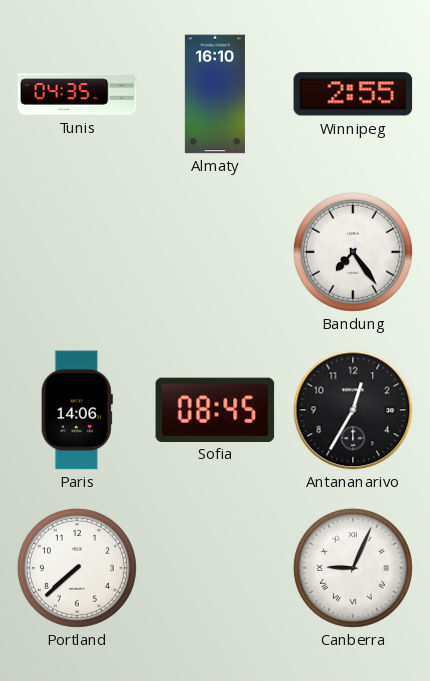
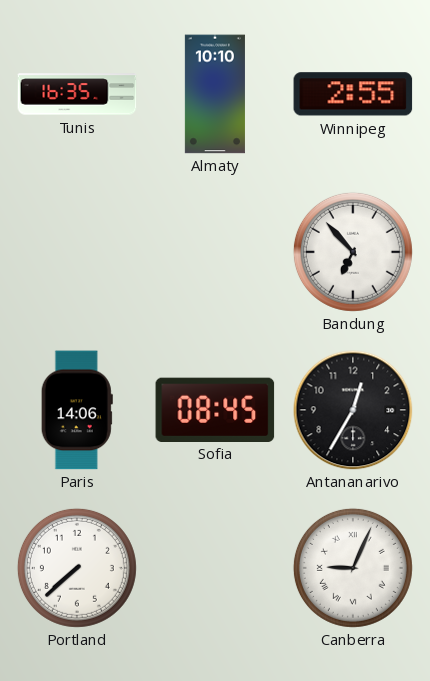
Tunis: 04:35 -> 16:35 (77, 94)
Almaty: 16:10 -> 10:10 (215, 94)
Bandung: 7:24 -> 6:53 (353, 252)
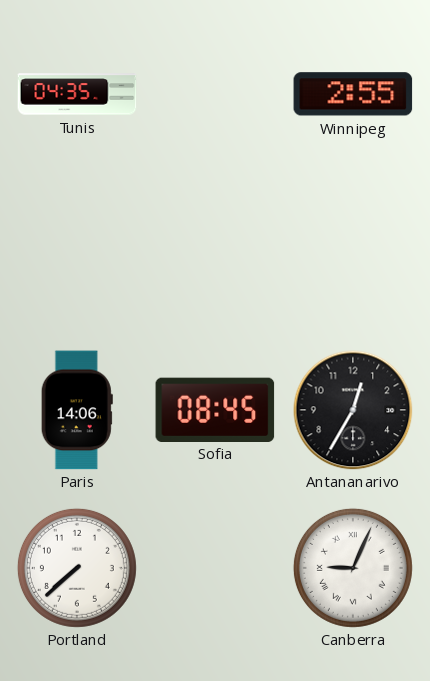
Tunis: 16:35 -> 04:35 (77, 94)
Almaty: 10:10 -> none (215, 94)
Bandung: 6:53 -> none (353, 252)
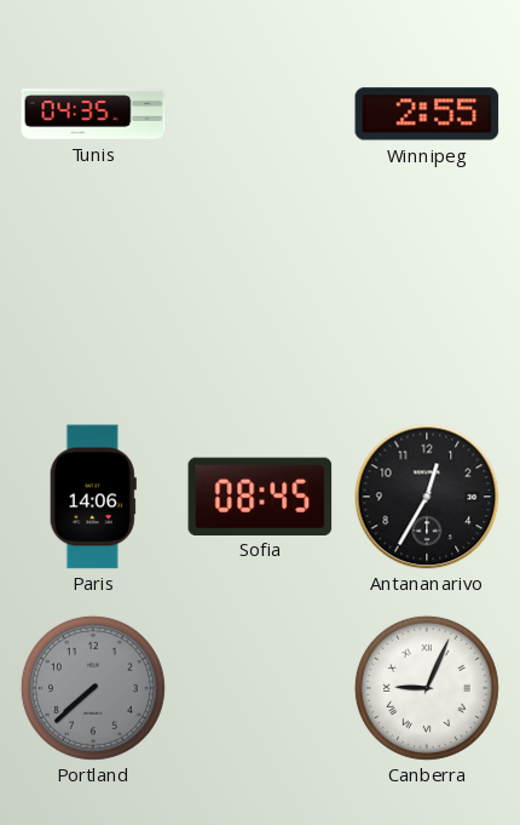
Portland dial: white -> grey (93, 688)
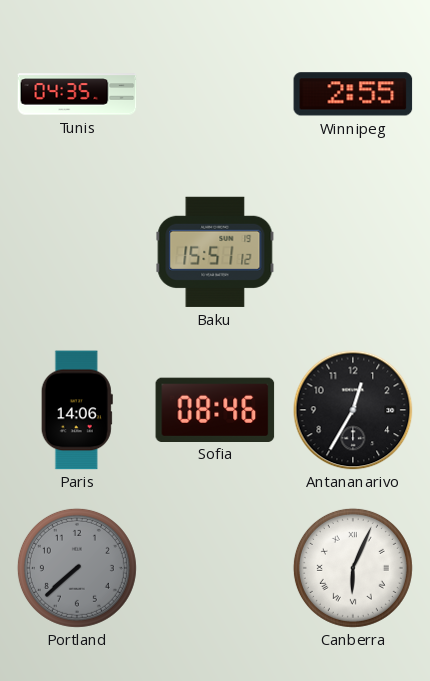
Baku: none -> 15:51 (215, 252)
Sofia: 08:45 -> 08:46 (215, 409)
Canberra: 9:04 -> 6:04 (353, 568)
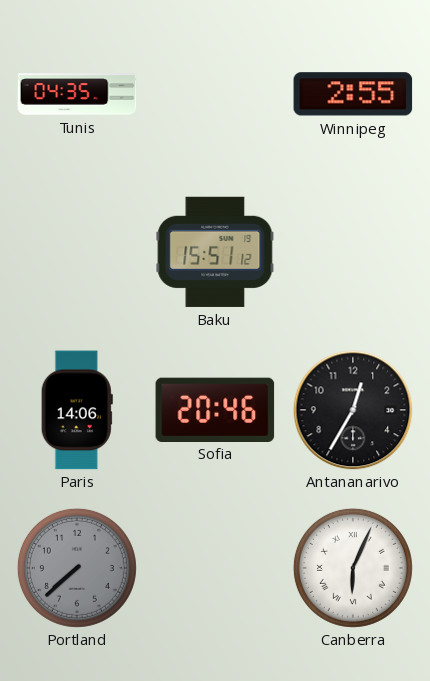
Sofia: 08:46 -> 20:46 (215, 409)
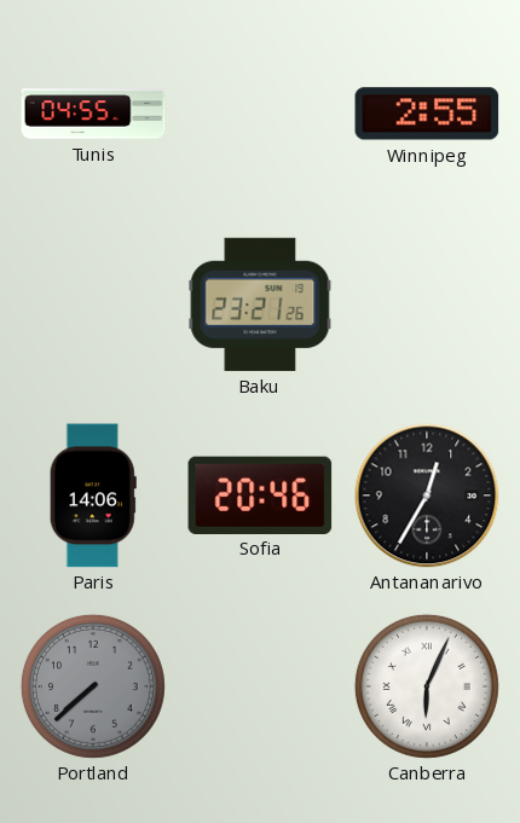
Tunis: 04:35 -> 04:55 (93, 114)
Baku: 15:51 -> 23:21 (260, 305)
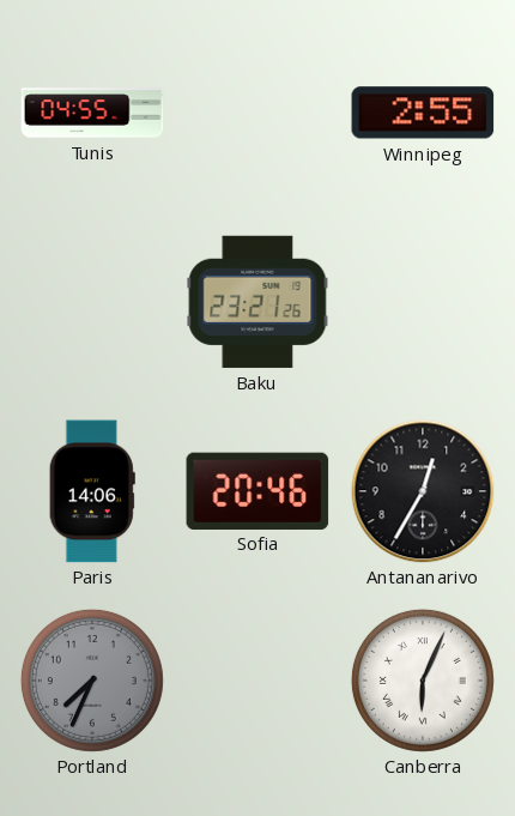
Portland: 7:38 -> 7:34 (92, 681)
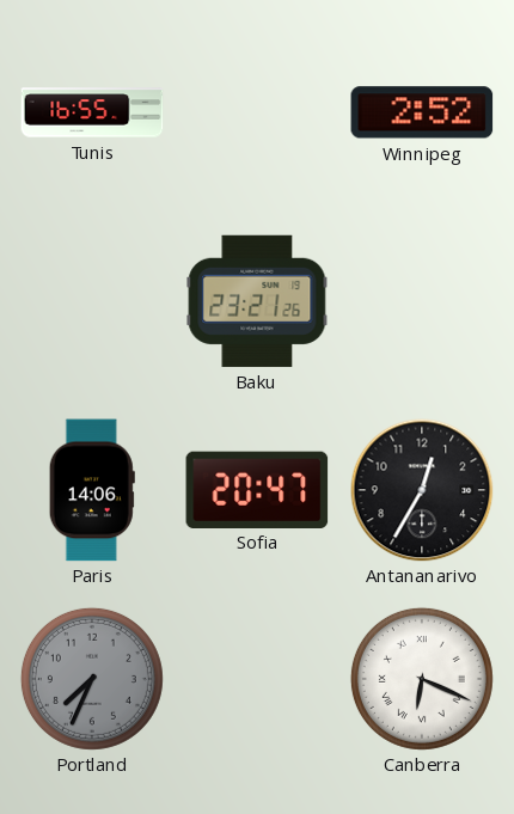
Tunis: 04:55 -> 16:55 (92, 112)
Winnipeg: 2:55 -> 2:52 (422, 112)
Sofia: 20:46 -> 20:47 (257, 489)
Canberra: 6:04 -> 6:19 (422, 679)
